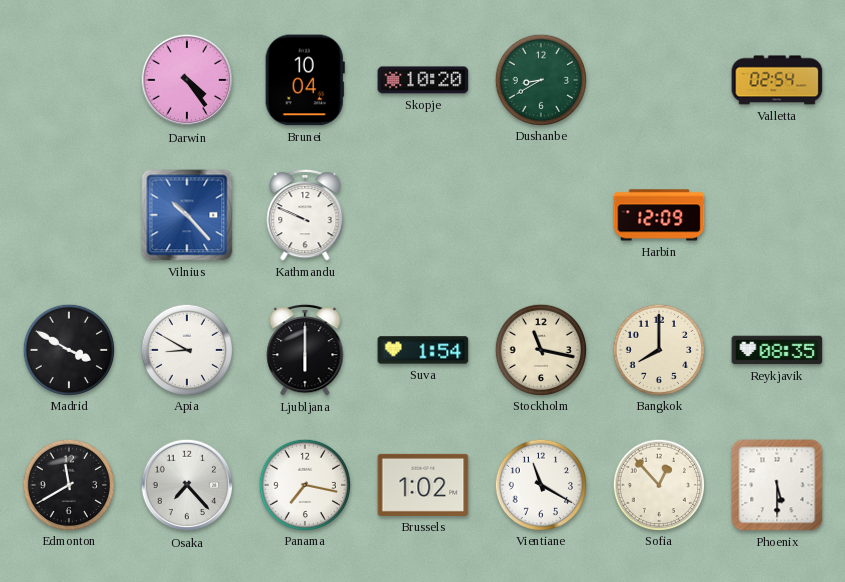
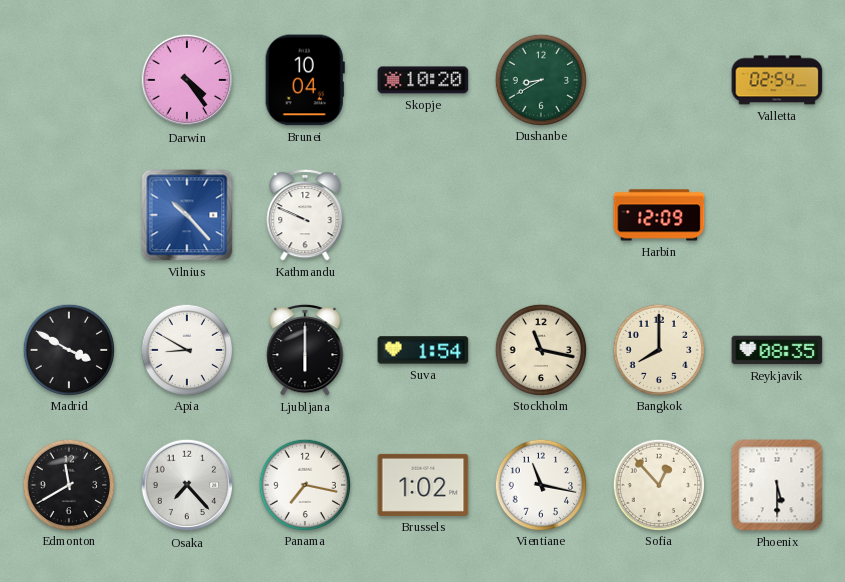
Vientiane: 11:20 -> 11:17 (540, 484)
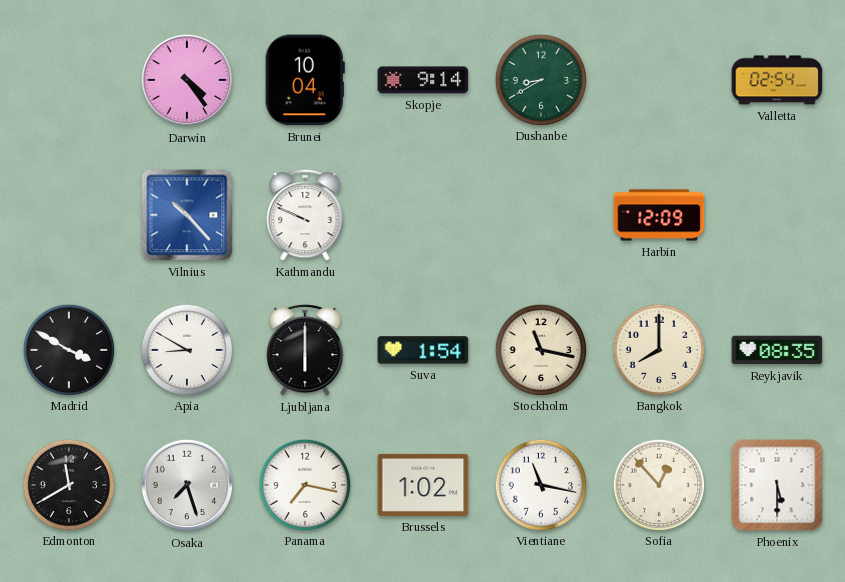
Skopje: 10:20 -> 9:14 (423, 80)
Osaka: 7:23 -> 7:27 (187, 485)
